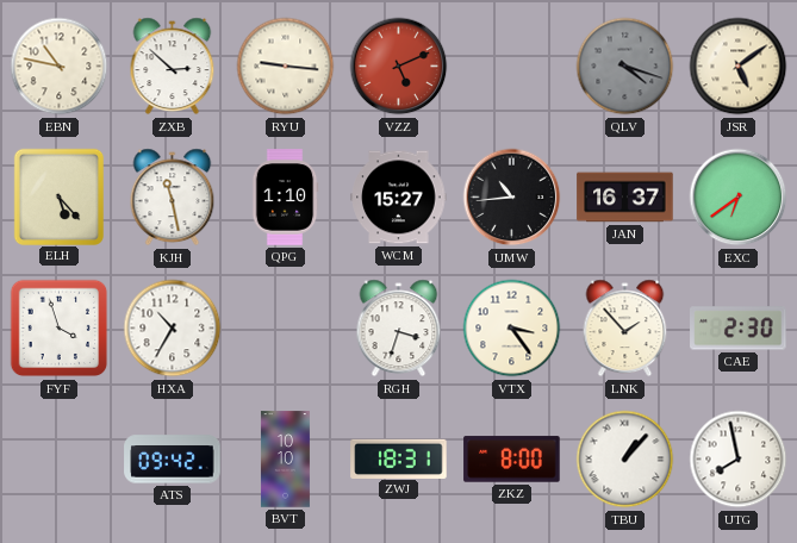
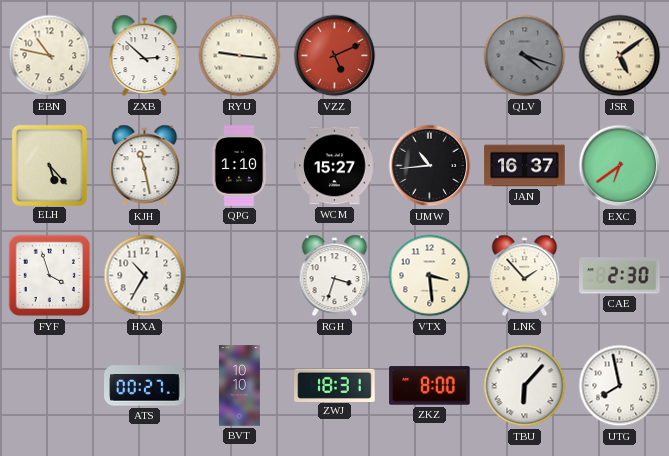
VTX: 3:24 -> 3:29 (430, 276)
ATS: 09:42 -> 00:27 (145, 386)
TBU: 1:07 -> 6:07 (525, 386)
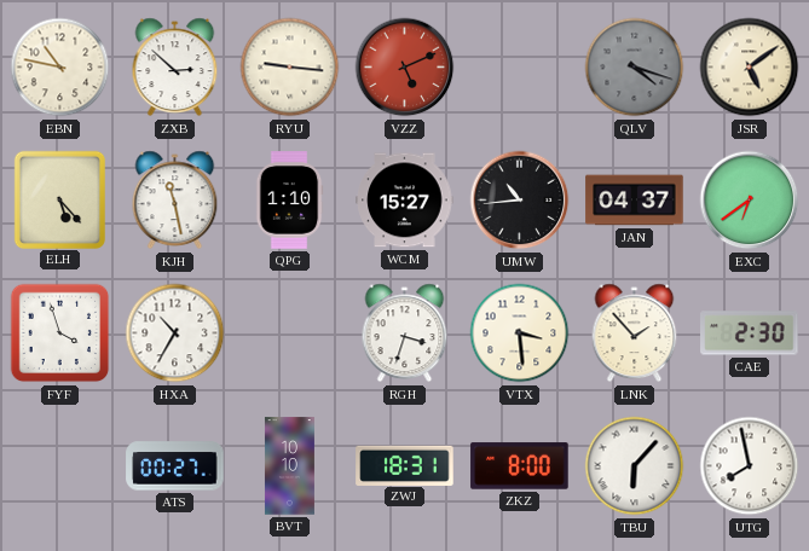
JAN: 16:37 -> 04:37 (635, 201)
